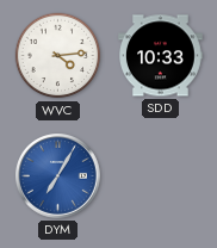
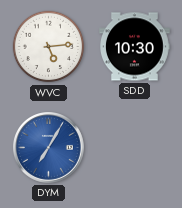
WVC: 4:14 -> 5:14 (49, 47)
SDD: 10:33 -> 10:30 (135, 47)
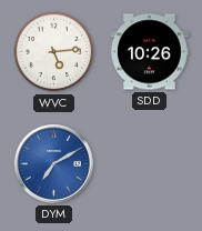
SDD: 10:30 -> 10:26 (150, 52)
DYM: 7:05 -> 7:10 (54, 164)
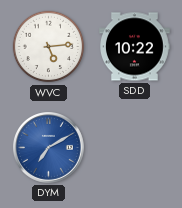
SDD: 10:26 -> 10:22 (135, 47)
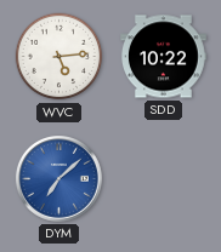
DYM: 7:10 -> 7:08 (59, 179)
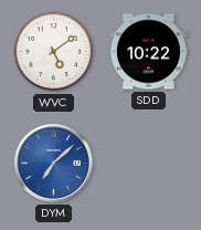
WVC: 5:14 -> 5:09 (54, 52)
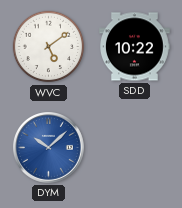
DYM: 7:08 -> 10:08 (49, 148)
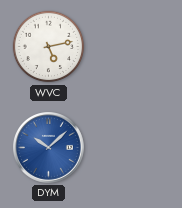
WVC: 5:09 -> 5:13 (49, 47)
SDD: 10:22 -> none (135, 47)
